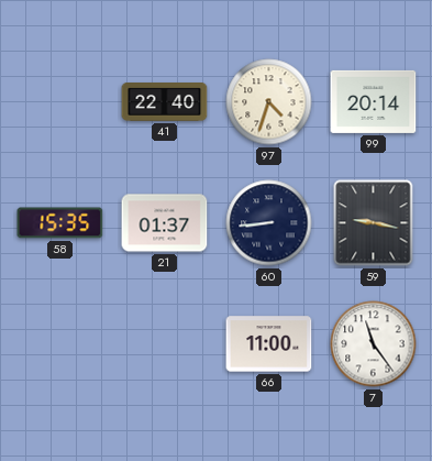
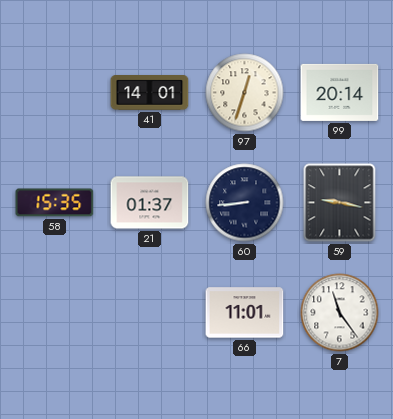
41: 22:40 -> 14:01 (150, 93)
97: 4:33 -> 12:33 (245, 93)
66: 11:00 -> 11:01 (245, 313)
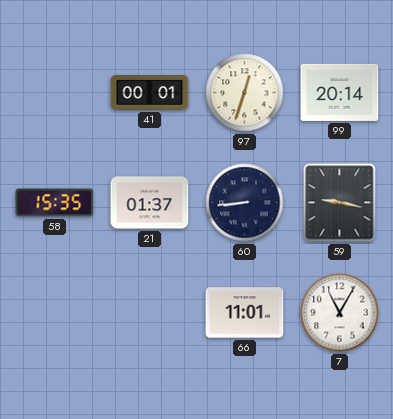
41: 14:01 -> 00:01 (150, 93)
7: 11:24 -> 11:05 (340, 313)
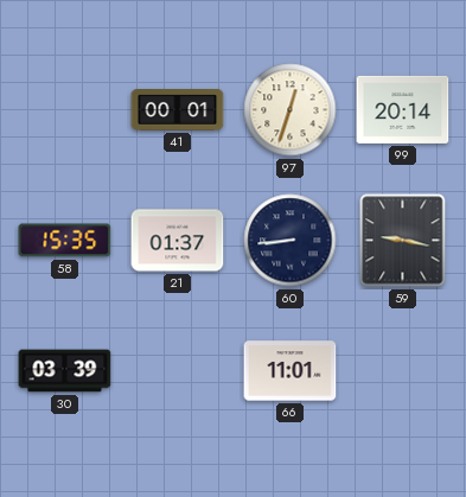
30: none -> 03:39 (65, 371)
7: 11:05 -> none (340, 313)
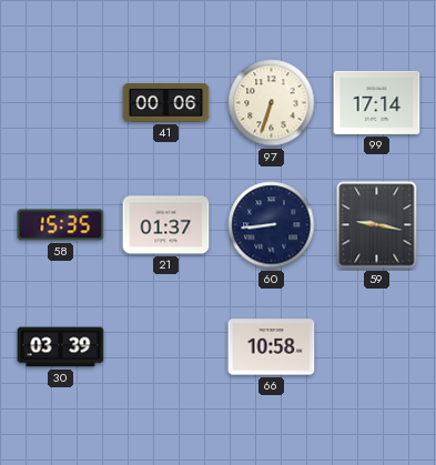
41: 00:01 -> 00:06 (166, 103)
97: 12:33 -> 6:33 (272, 103)
99: 20:14 -> 17:14 (377, 102)
66: 11:01 -> 10:58 (272, 347)
